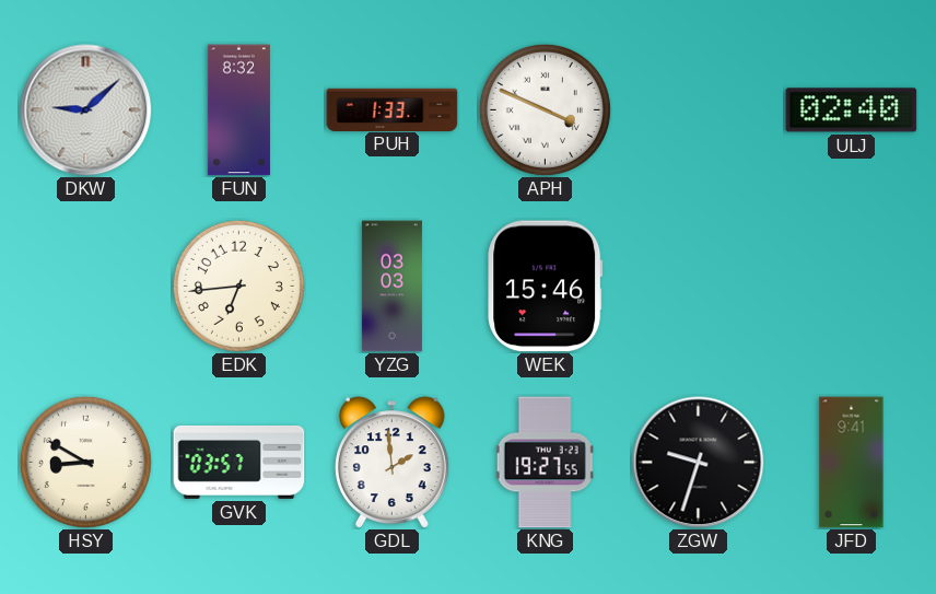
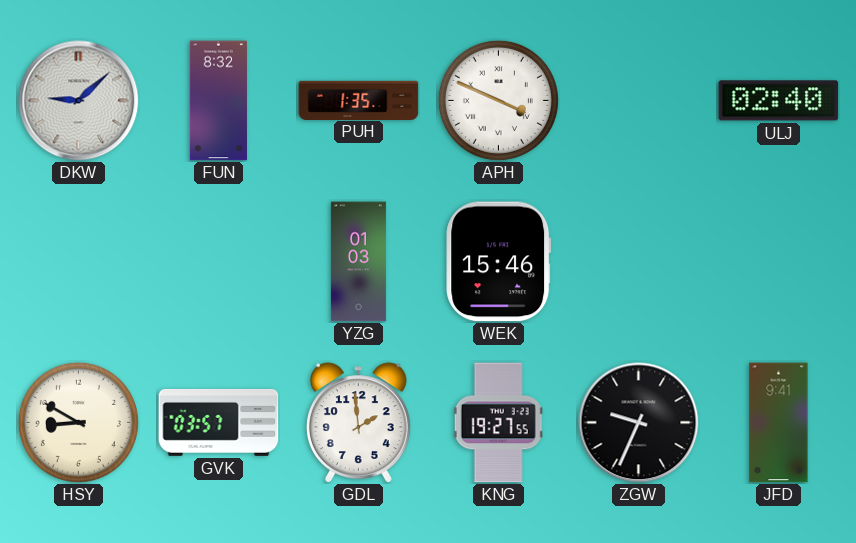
PUH: 1:33 -> 1:35 (359, 100)
EDK: 6:44 -> none (238, 286)
YZG: 03:03 -> 01:03 (358, 262)
ZGW: 9:33 -> 9:34 (639, 423)
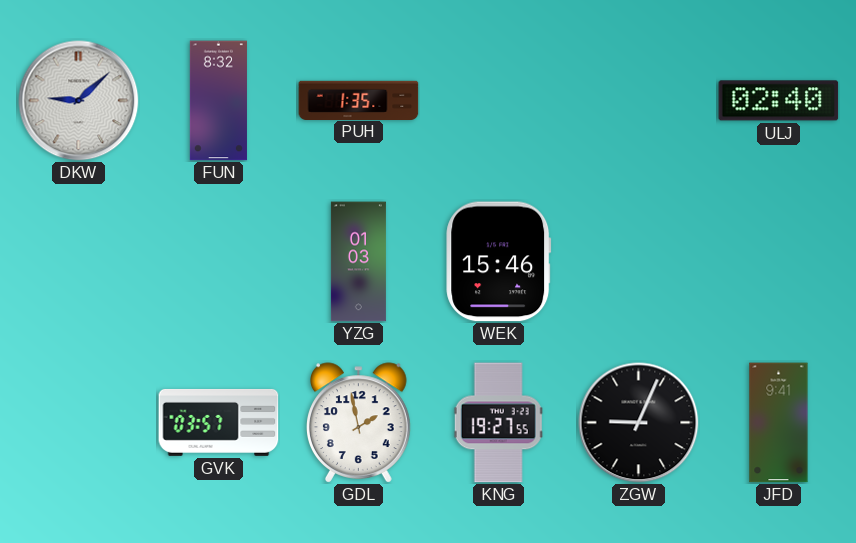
APH: 3:49 -> none (498, 100)
HSY: 8:50 -> none (78, 422)
GDL: 1:59 -> 1:58 (359, 423)
ZGW: 9:34 -> 9:04 (639, 423)
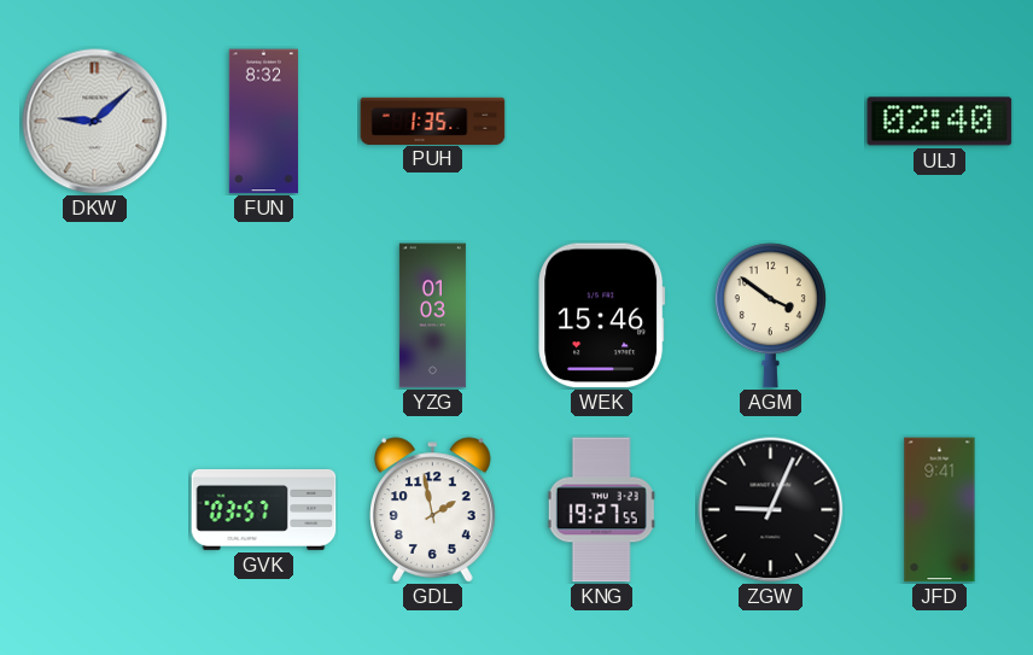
AGM: none -> 3:51 (770, 316)
